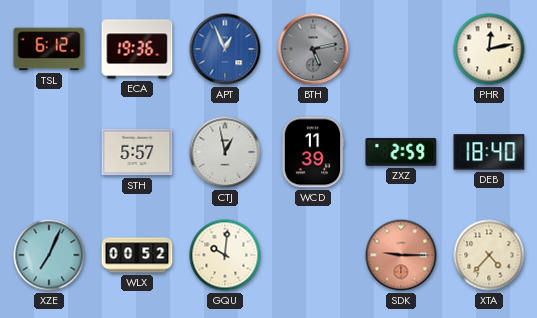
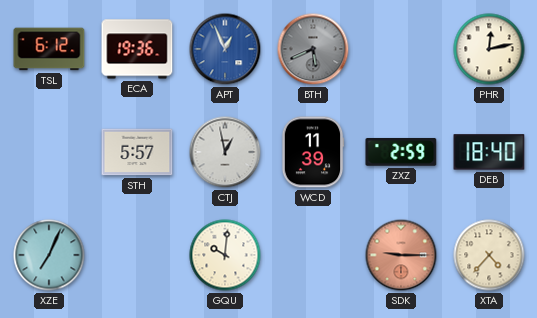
BTH: 5:13 -> 5:41 (313, 49)
WLX: 00:52 -> none (137, 255)
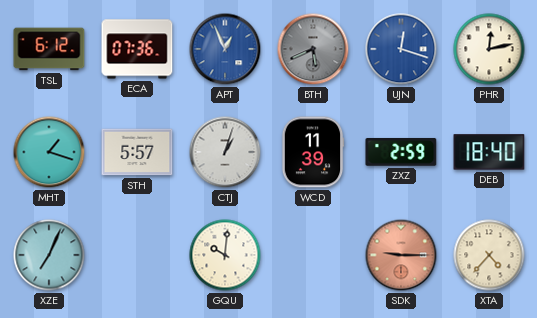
ECA: 19:36 -> 07:36 (137, 49)
UJN: none -> 12:18 (401, 49)
MHT: none -> 1:18 (49, 152)
CTJ: 12:58 -> 1:03 (225, 152)
